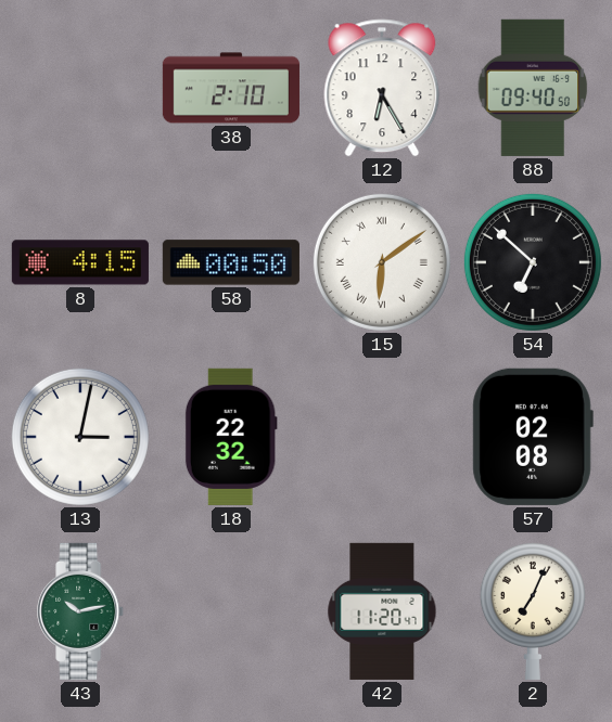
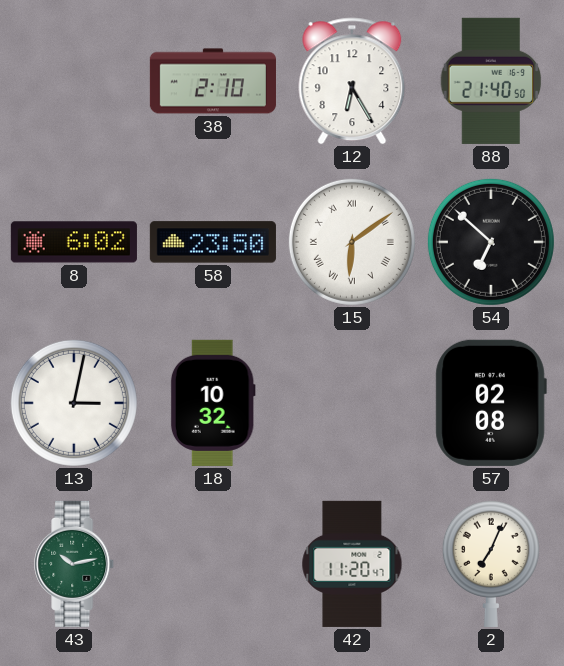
88: 09:40 -> 21:40 (491, 81)
8: 4:15 -> 6:02 (74, 242)
58: 00:50 -> 23:50 (213, 242)
18: 22:32 -> 10:32 (213, 403)
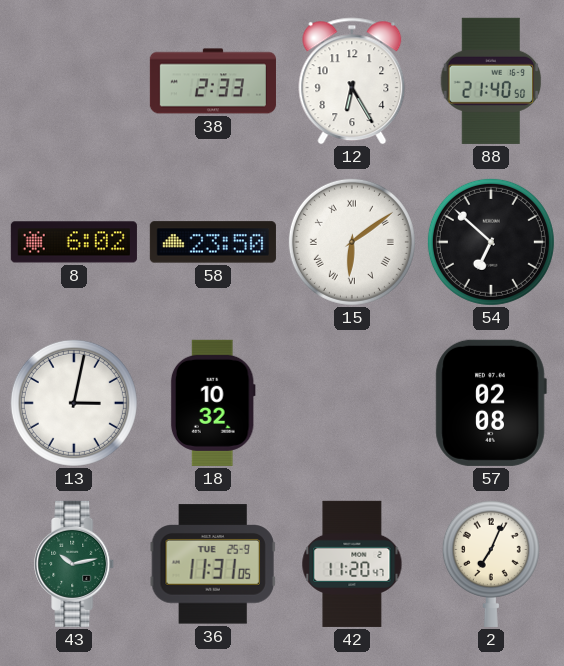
38: 2:10 -> 2:33 (213, 81)
36: none -> 11:31 (213, 564)
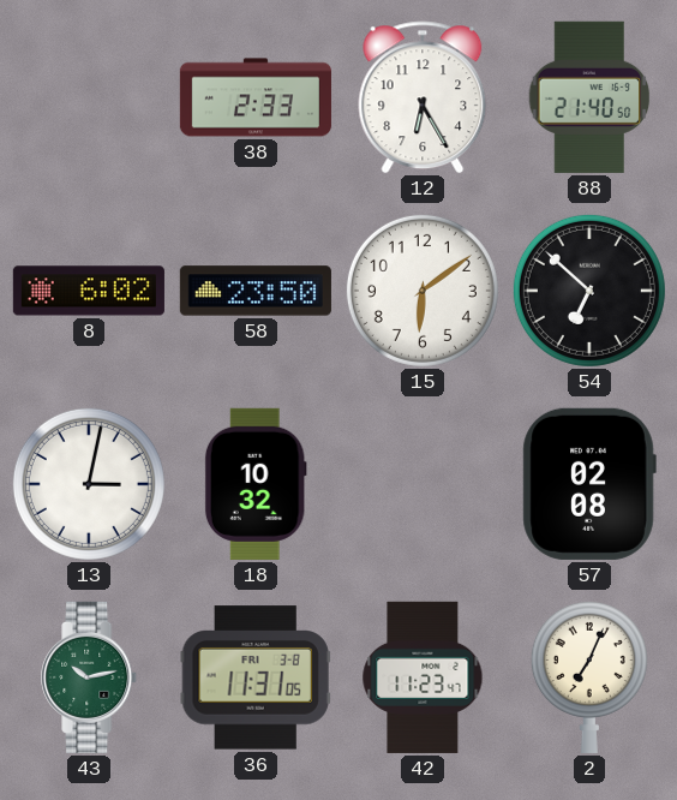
15 numerals: Roman -> Arabic (423, 291)
36 date: TUE 25-9 -> FRI 3-8 (256, 677)
42: 11:20 -> 11:23 (423, 677)
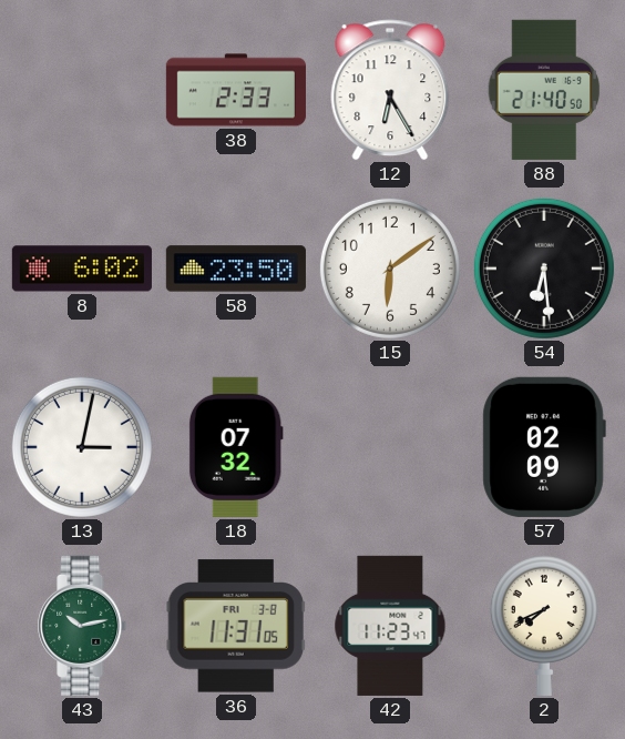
54: 6:52 -> 6:29 (544, 269)
18: 10:32 -> 07:32 (236, 447)
57: 02:08 -> 02:09 (544, 447)
2: 7:04 -> 7:41 (544, 625)
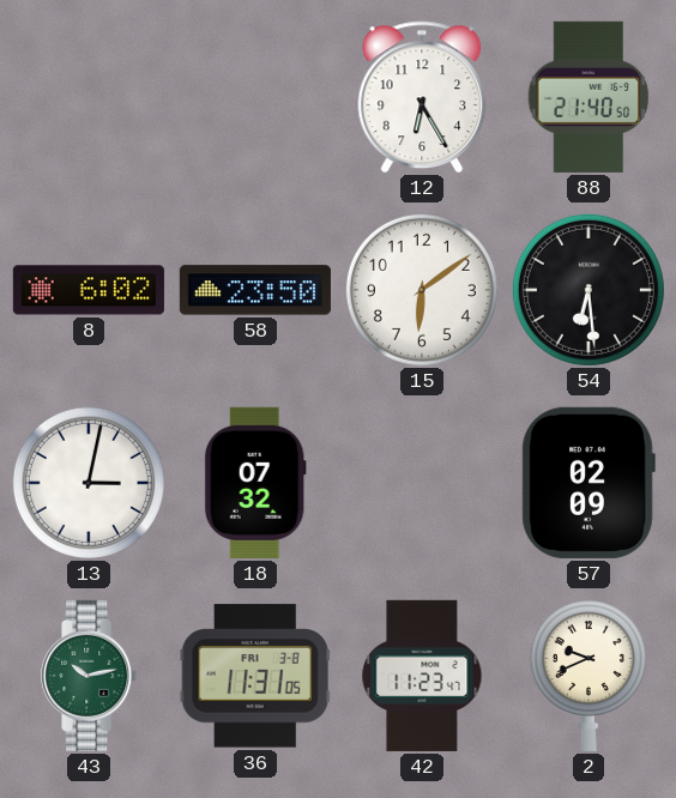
38: 2:33 -> none (236, 90)
2: 7:41 -> 9:41 (589, 675)
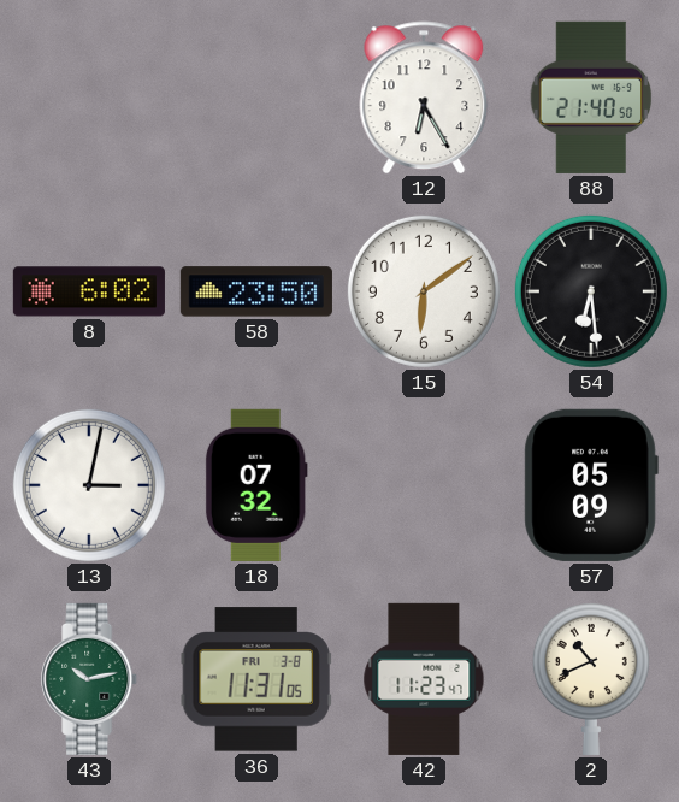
57: 02:09 -> 05:09 (591, 485)
2: 9:41 -> 10:41 (591, 678)
